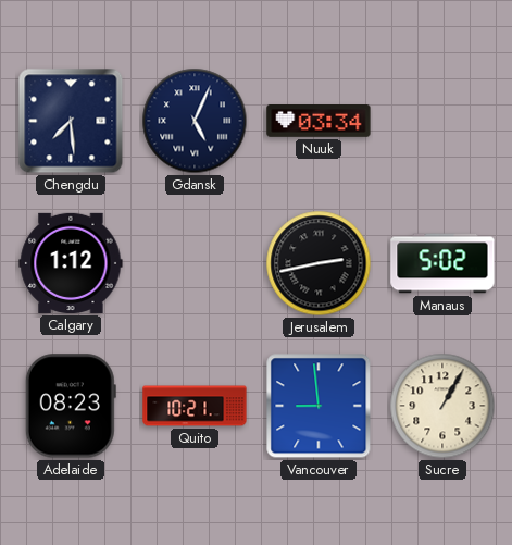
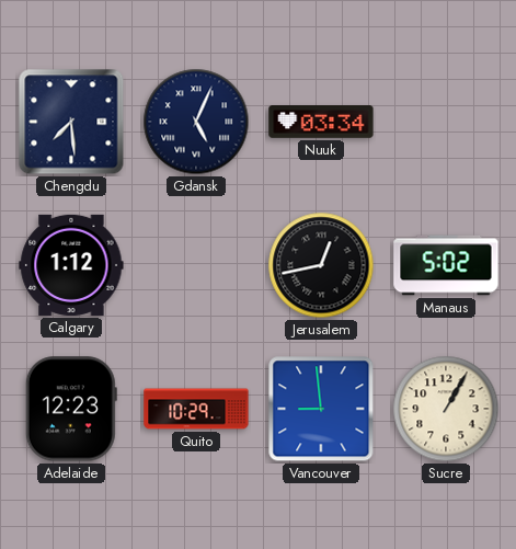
Jerusalem: 2:43 -> 12:43 (321, 265)
Adelaide: 08:23 -> 12:23 (71, 409)
Quito: 10:21 -> 10:29 (196, 409)
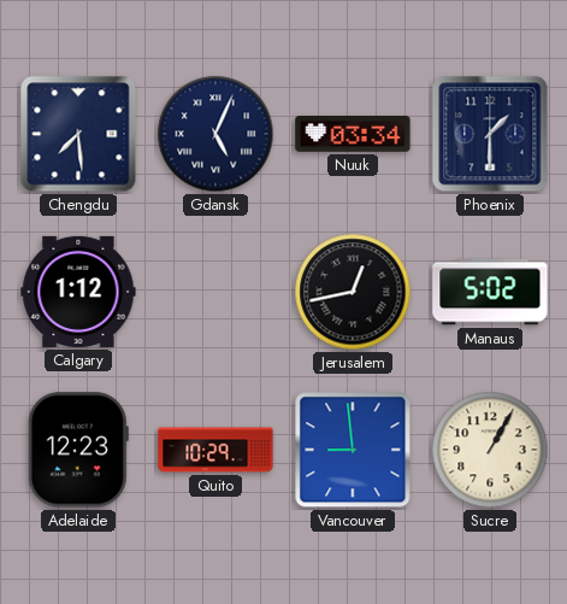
Phoenix: none -> 1:30 (490, 134)
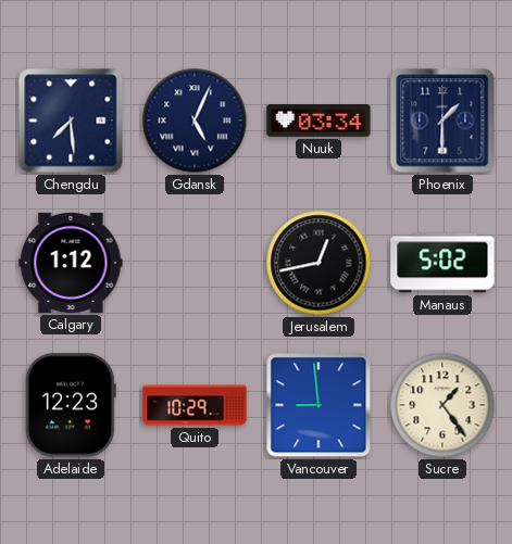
Sucre: 1:05 -> 1:24 (442, 405)
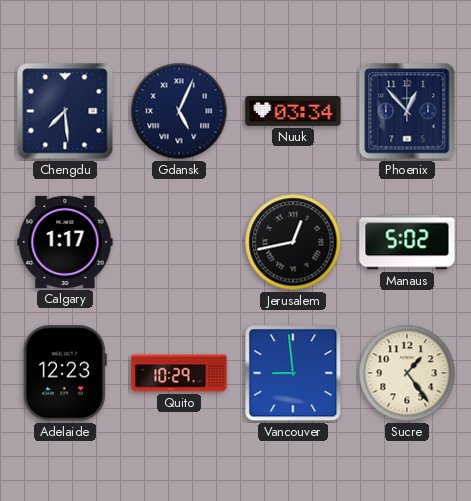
Phoenix: 1:30 -> 12:53 (407, 111)
Calgary: 1:12 -> 1:17 (65, 242)
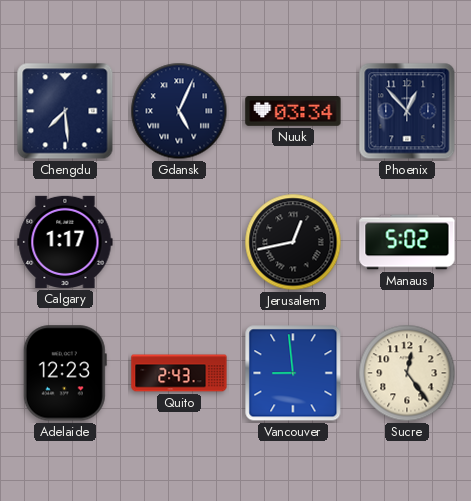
Quito: 10:29 -> 2:43 (179, 373)
Sucre: 1:24 -> 12:24 (407, 373)
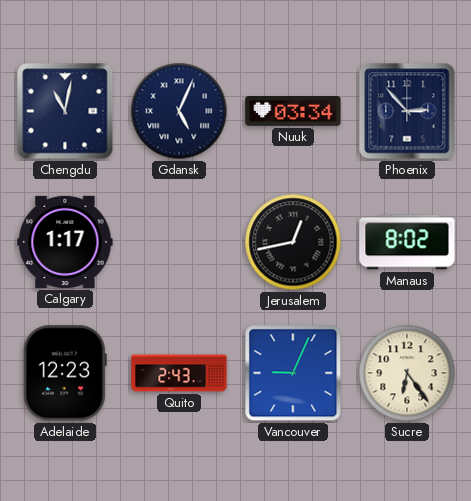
Chengdu: 7:29 -> 11:02 (65, 111)
Phoenix: 12:53 -> 2:53 (407, 111)
Manaus: 5:02 -> 8:02 (407, 242)
Vancouver: 8:59 -> 9:04 (293, 373)
Sucre: 12:24 -> 6:24 (407, 373)
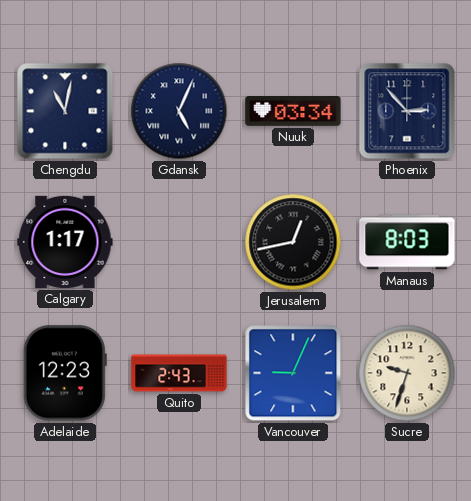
Manaus: 8:02 -> 8:03 (407, 242)
Sucre: 6:24 -> 9:33 (407, 373)
